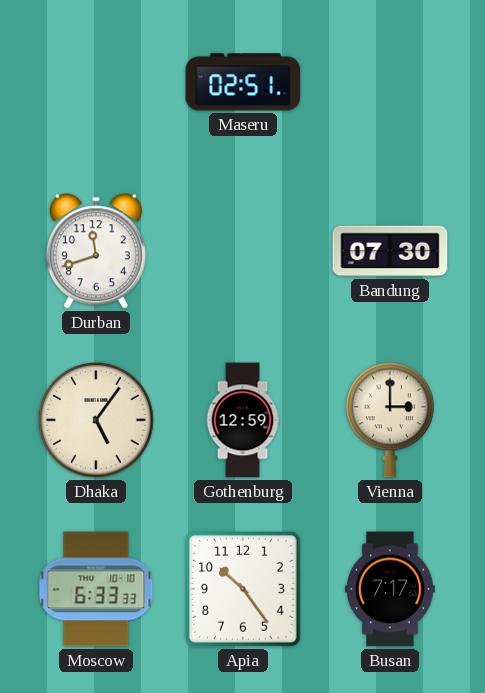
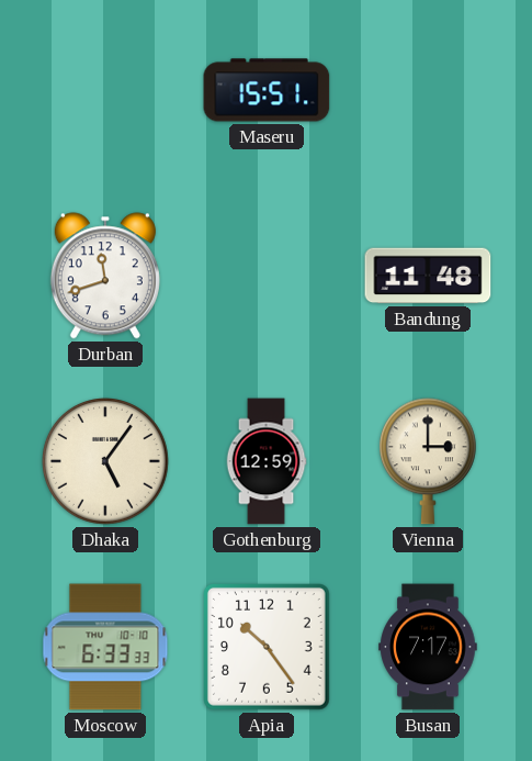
Maseru: 02:51 -> 15:51 (267, 90)
Bandung: 07:30 -> 11:48 (428, 276)
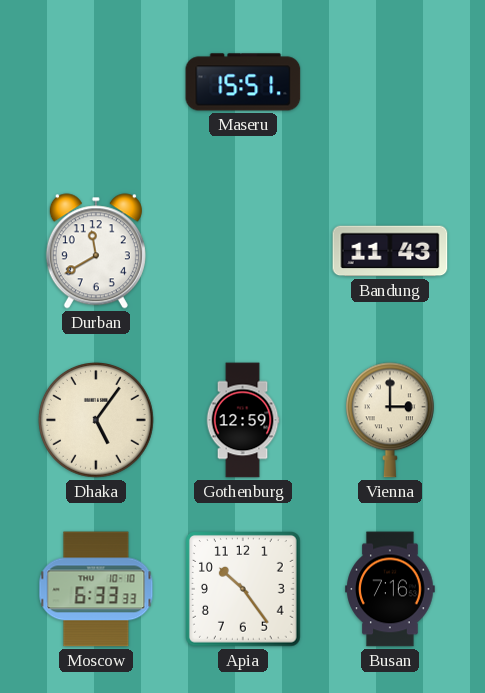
Durban: 11:42 -> 11:40 (96, 251)
Bandung: 11:48 -> 11:43 (390, 251)
Busan: 7:17 -> 7:16 (390, 589)
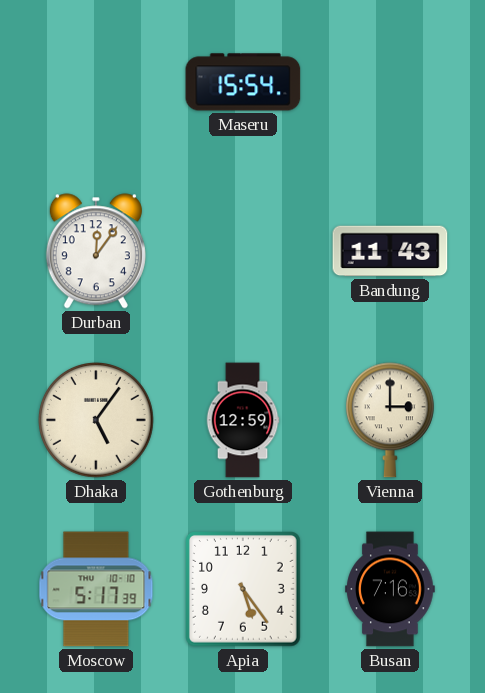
Maseru: 15:51 -> 15:54 (243, 82)
Durban: 11:40 -> 12:06 (96, 251)
Moscow: 6:33 -> 5:17 (96, 589)
Apia: 10:24 -> 5:24 (244, 590)
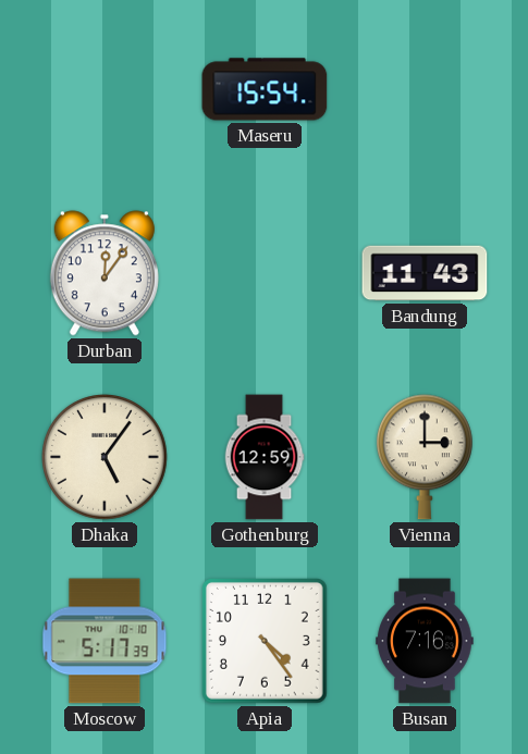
Apia: 5:24 -> 4:24 (266, 642)
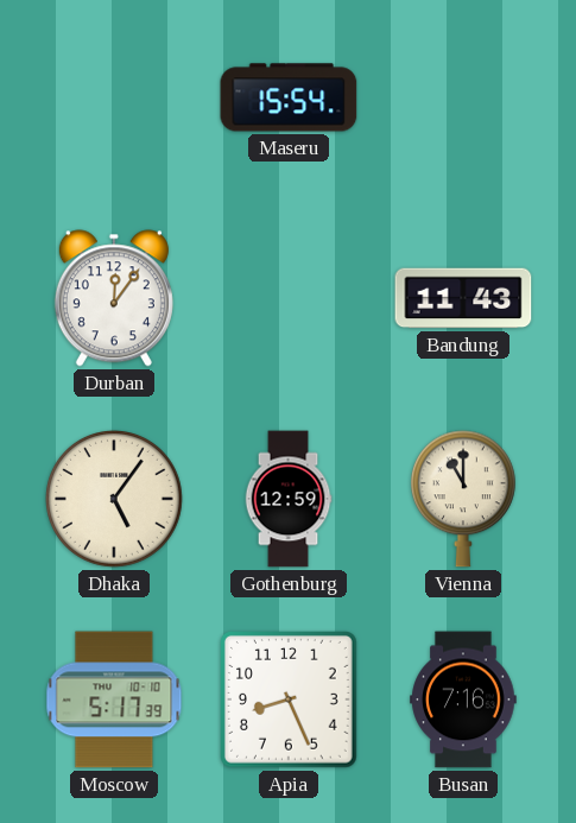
Vienna: 3:00 -> 11:00 (463, 499)
Apia: 4:24 -> 8:26 (290, 701)
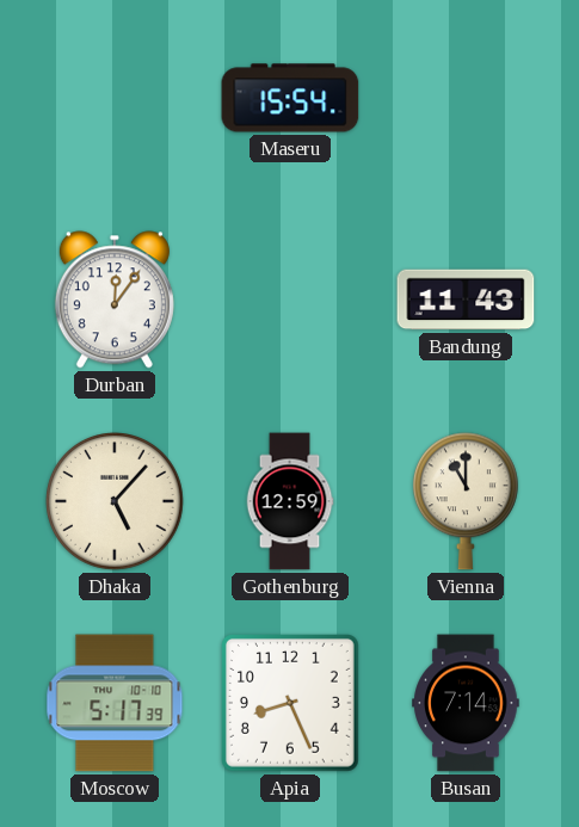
Dhaka: 5:06 -> 5:07 (116, 502)
Busan: 7:16 -> 7:14 (466, 703)
